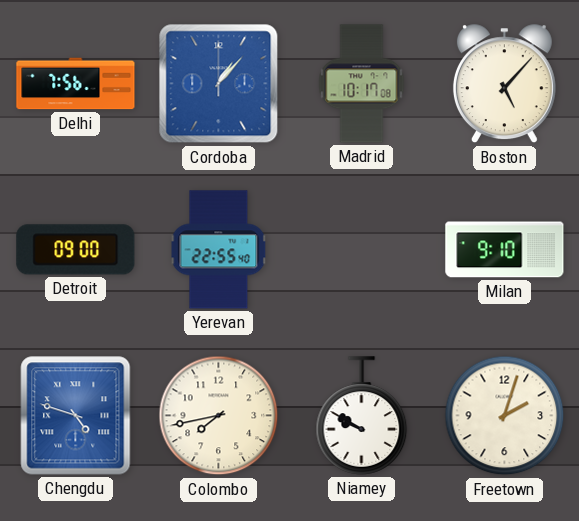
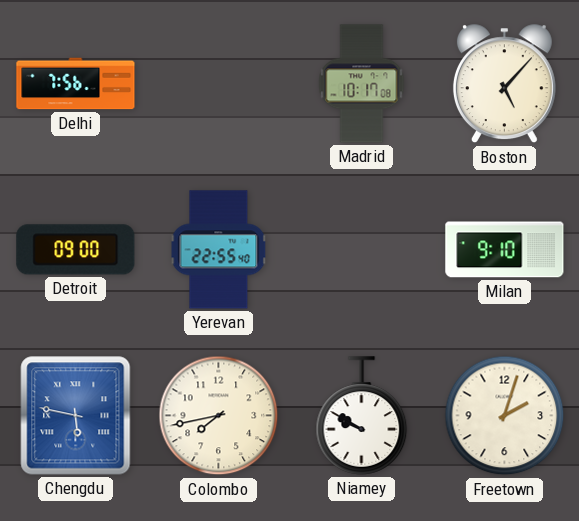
Cordoba: 1:07 -> none (219, 84)
Chengdu: 4:48 -> 5:47 (76, 416)
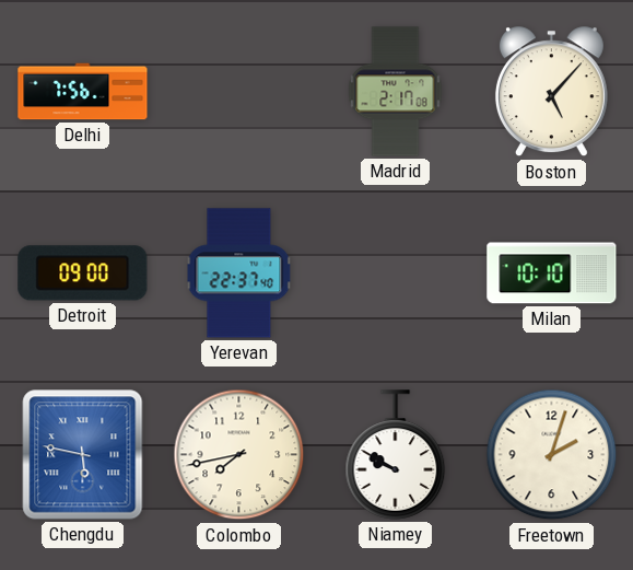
Madrid: 10:17 -> 2:17 (396, 92)
Yerevan: 22:55 -> 22:37 (239, 274)
Milan: 9:10 -> 10:10 (552, 274)
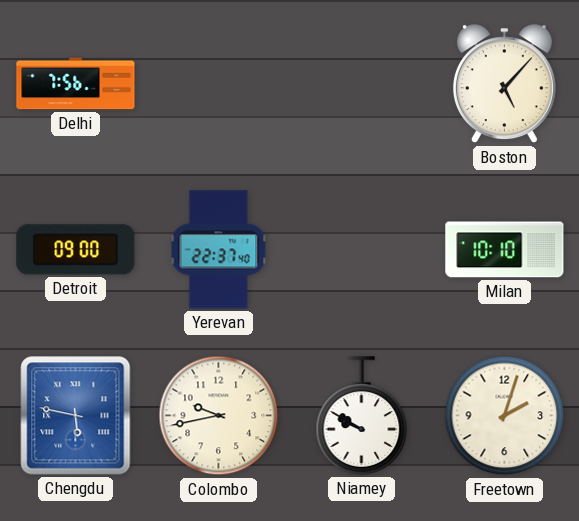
Madrid: 2:17 -> none (396, 92)
Colombo: 7:43 -> 9:43 (219, 416)
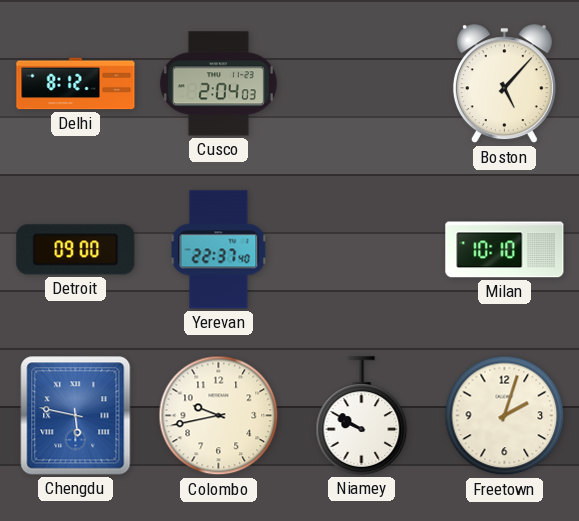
Delhi: 7:56 -> 8:12 (76, 84)
Cusco: none -> 2:04 (218, 84)
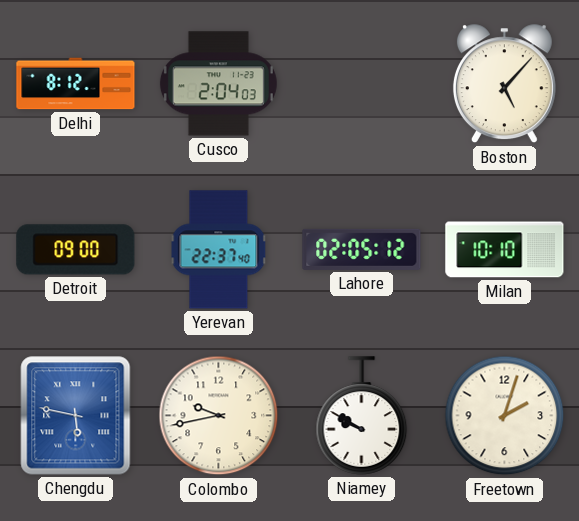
Lahore: none -> 02:05 (362, 249)
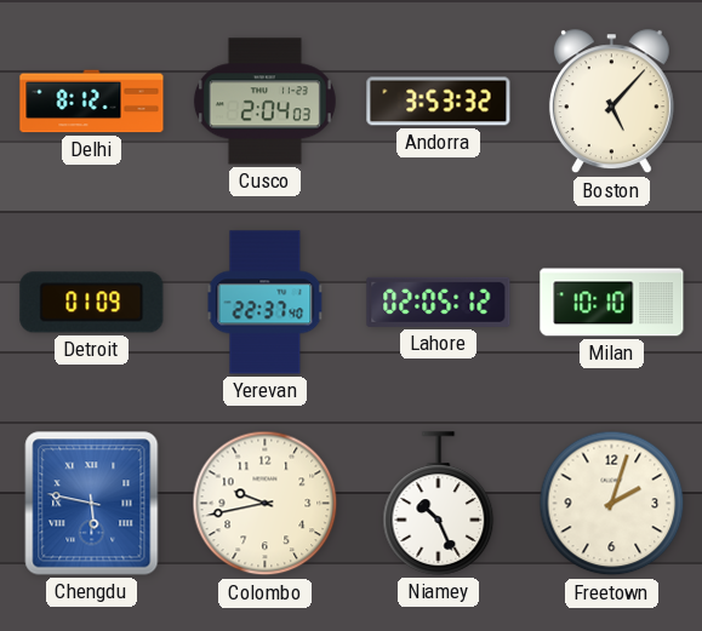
Andorra: none -> 3:53 (439, 102)
Detroit: 09:00 -> 01:09 (92, 303)
Niamey: 9:50 -> 10:26 (439, 504)
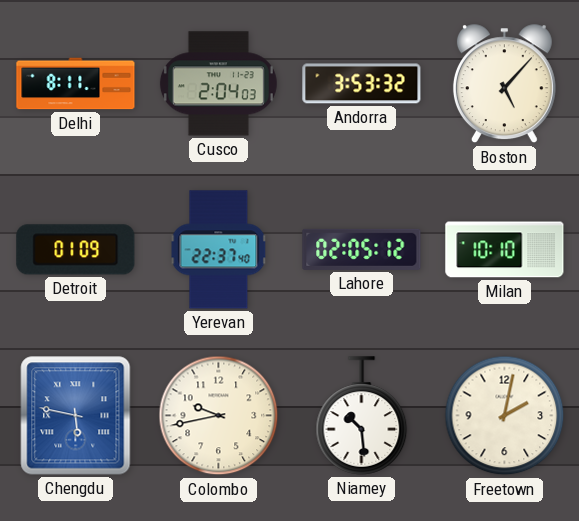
Delhi: 8:12 -> 8:11 (76, 84)
Niamey: 10:26 -> 10:29 (362, 416)
Freetown: 2:03 -> 2:02 (505, 416)
